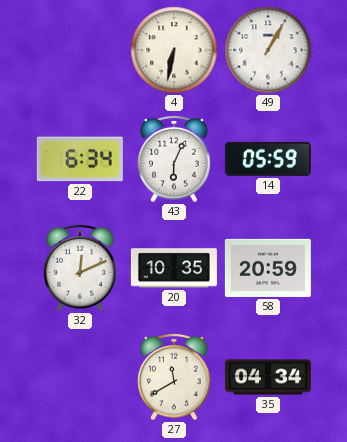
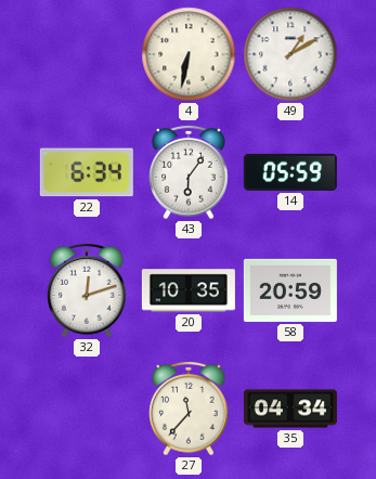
49: 1:05 -> 1:10 (290, 54)
43: 6:04 -> 6:06 (189, 172)
32: 12:11 -> 12:12 (87, 290)
27: 11:40 -> 11:37 (189, 409)
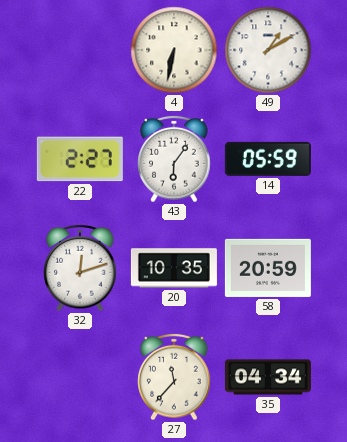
22: 6:34 -> 2:27 (80, 159)
